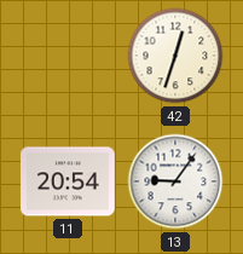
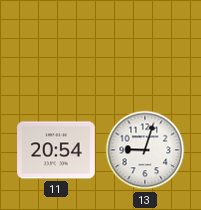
42: 12:33 -> none (175, 56)
13: 9:06 -> 9:03 (145, 150)
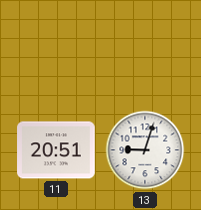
11: 20:54 -> 20:51 (56, 150)
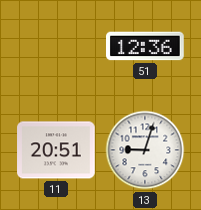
51: none -> 12:36 (146, 46)
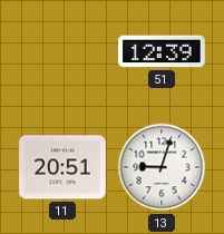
51: 12:36 -> 12:39 (163, 51)
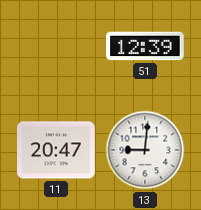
11: 20:51 -> 20:47 (56, 150)
13: 9:03 -> 9:01 (145, 150)
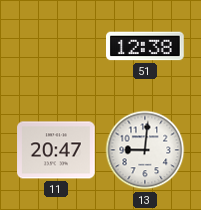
51: 12:39 -> 12:38 (146, 46)
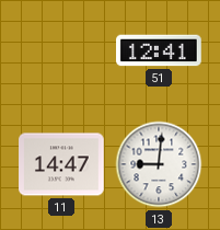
51: 12:38 -> 12:41 (160, 50)
11: 20:47 -> 14:47 (61, 164)
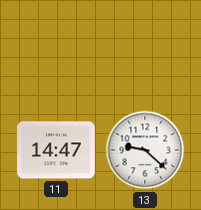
51: 12:41 -> none (160, 50)
13: 9:01 -> 9:22 (145, 150)
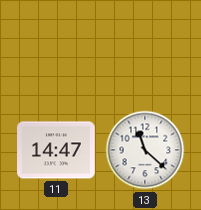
13: 9:22 -> 11:22 (145, 150)
